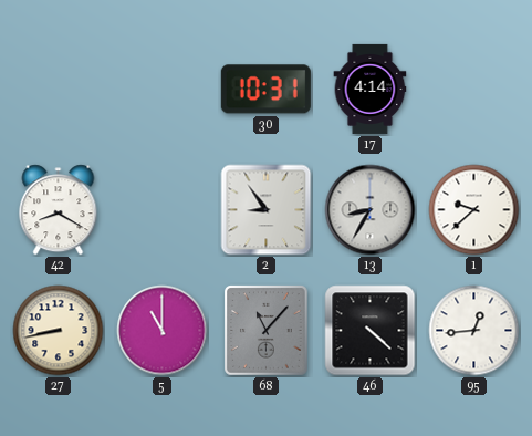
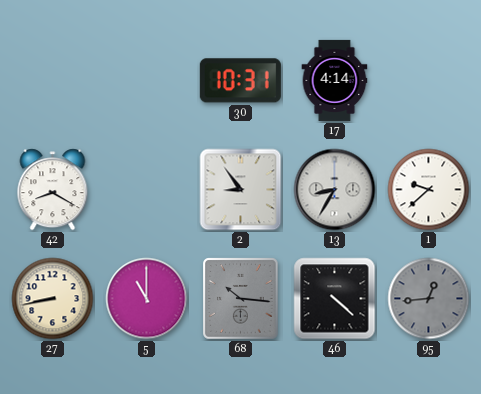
68: 11:07 -> 10:16 (241, 299)
95 dial: white -> grey (429, 299)
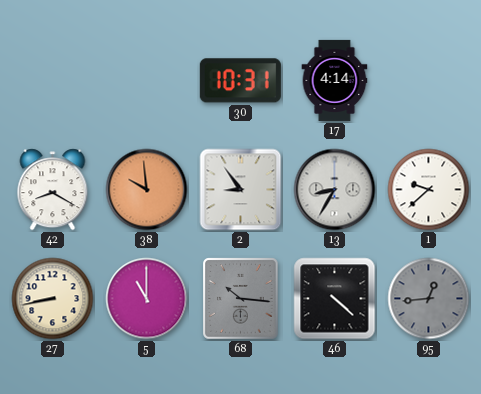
38: none -> 9:59 (147, 190)
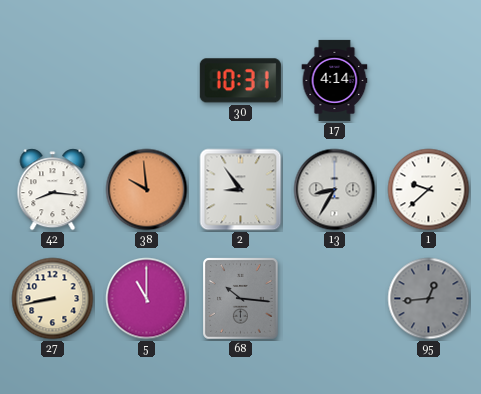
42: 8:20 -> 8:16 (53, 190)
46: 4:22 -> none (335, 299)
